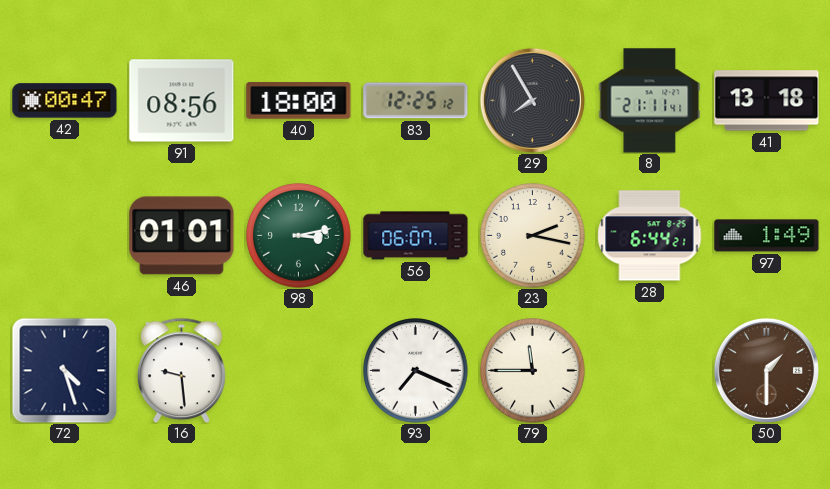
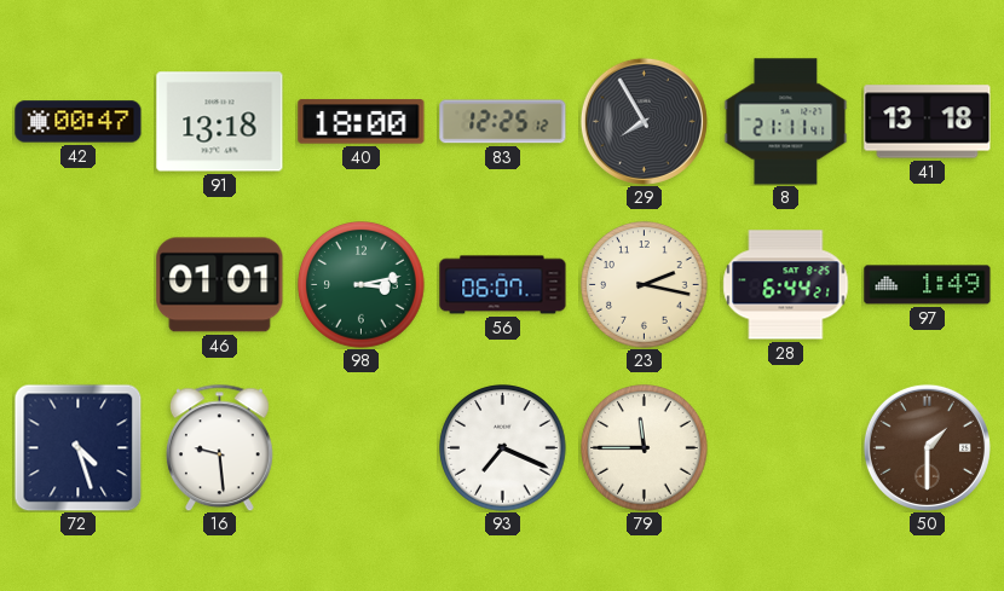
91: 08:56 -> 13:18 (220, 122)
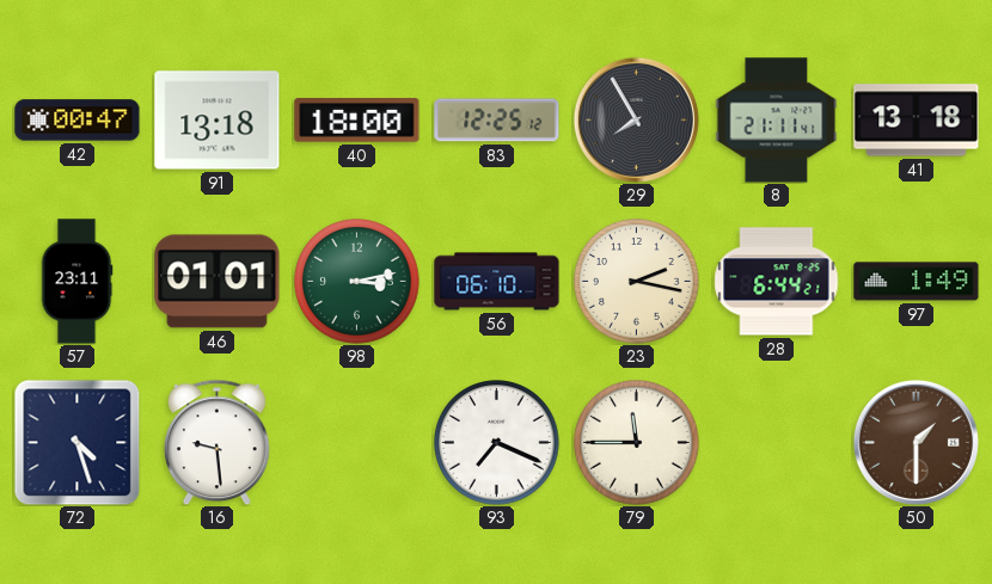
57: none -> 23:11 (76, 282)
56: 06:07 -> 06:10 (497, 282)
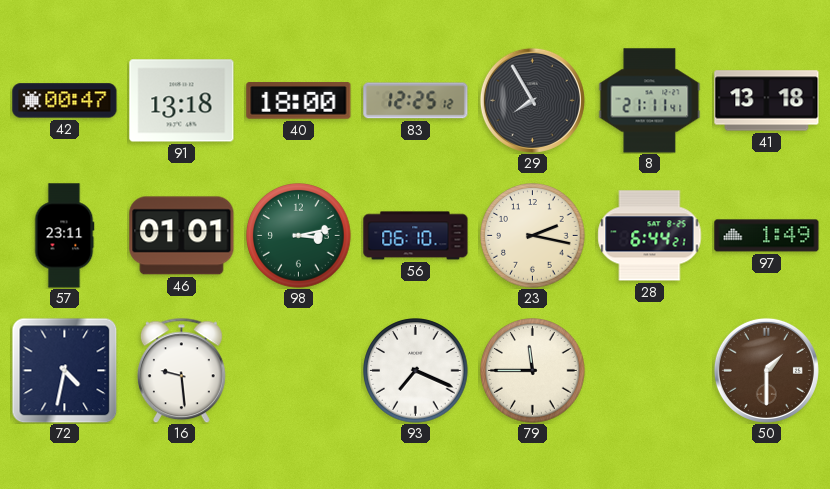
72: 4:27 -> 4:32 (64, 370)
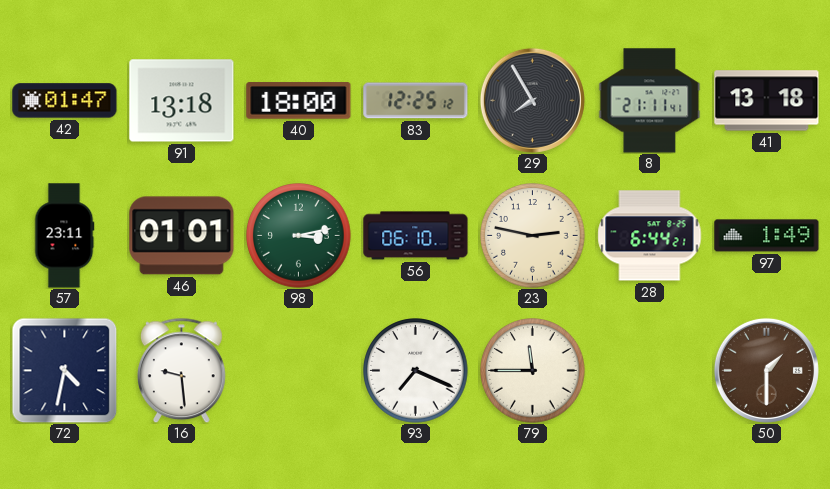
42: 00:47 -> 01:47 (65, 101)
23: 2:17 -> 2:47 (533, 236)
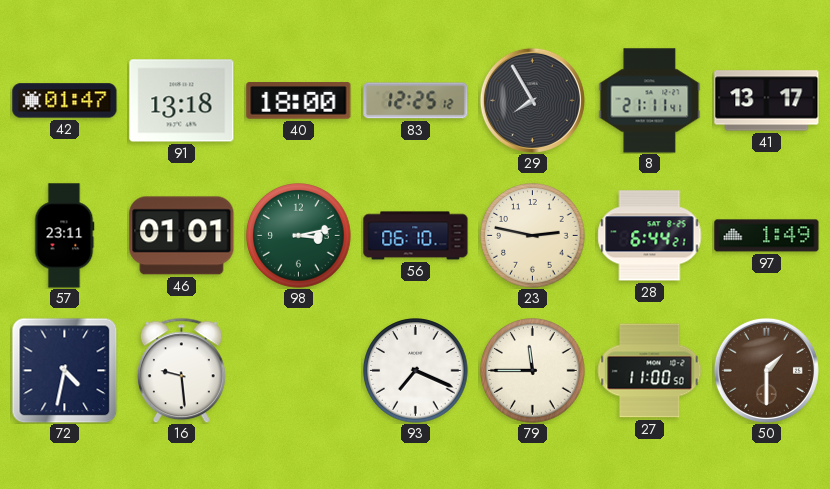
41: 13:18 -> 13:17 (767, 101)
27: none -> 11:00 (649, 371)
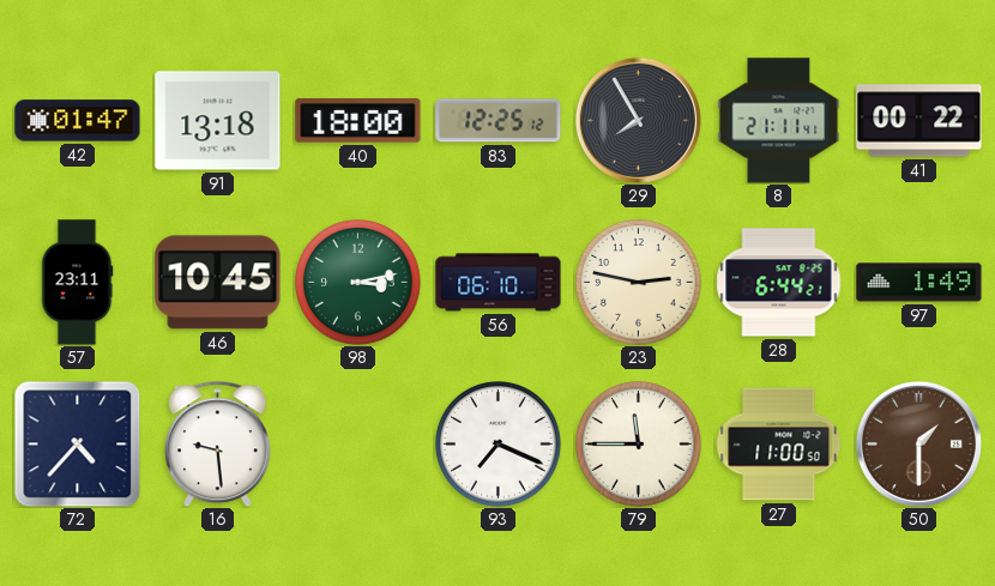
41: 13:17 -> 00:22 (919, 121)
46: 01:01 -> 10:45 (218, 283)
72: 4:32 -> 4:37 (77, 443)
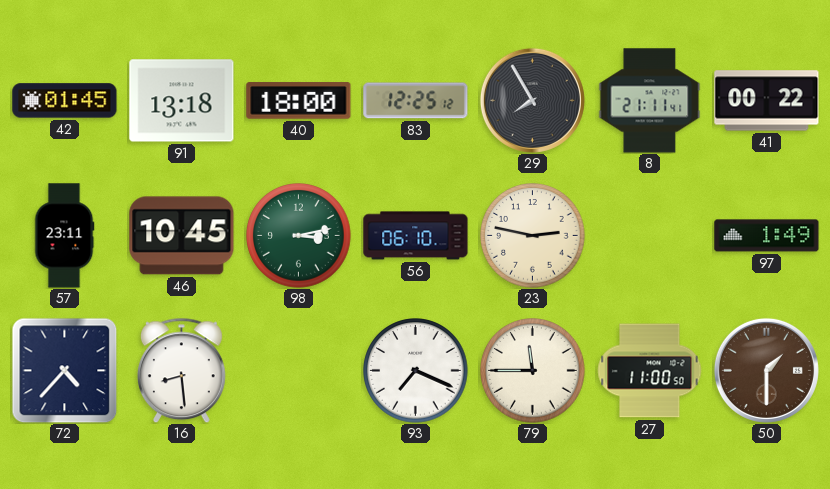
42: 01:47 -> 01:45 (65, 101)
28: 6:44 -> none (779, 283)
16: 9:29 -> 8:29 (181, 370)
